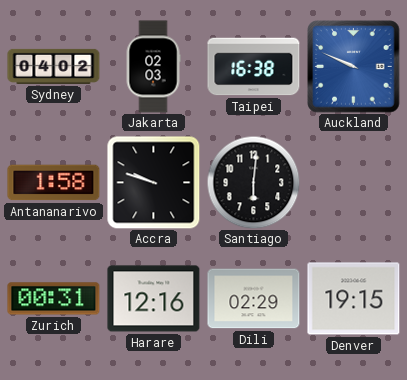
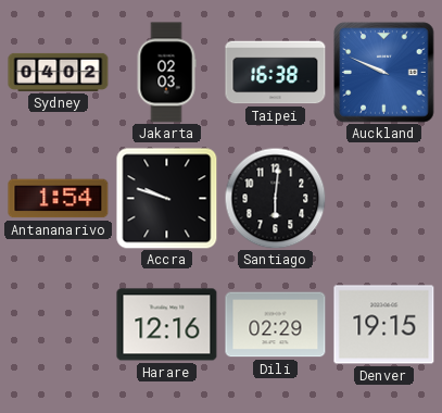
Antananarivo: 1:58 -> 1:54 (59, 199)
Zurich: 00:31 -> none (54, 299)
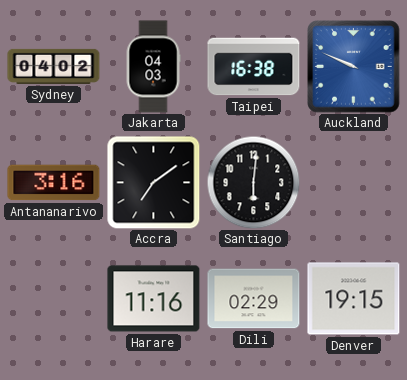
Jakarta: 02:03 -> 04:03 (153, 67)
Antananarivo: 1:54 -> 3:16 (54, 183)
Accra: 9:48 -> 7:09 (154, 183)
Harare: 12:16 -> 11:16 (154, 299)
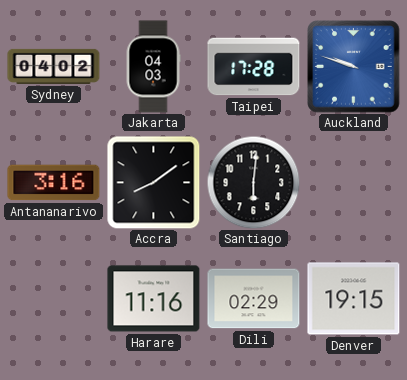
Taipei: 16:38 -> 17:28 (254, 67)
Auckland: 9:49 -> 9:48 (354, 67)
Accra: 7:09 -> 8:09 (154, 183)
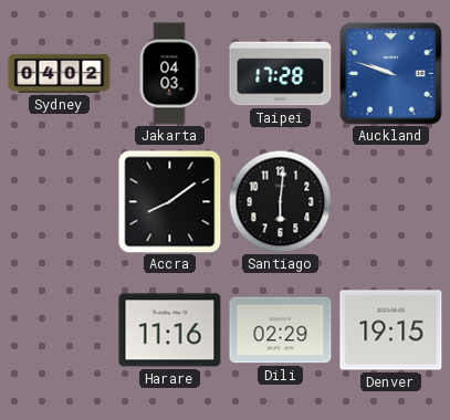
Antananarivo: 3:16 -> none (54, 183)
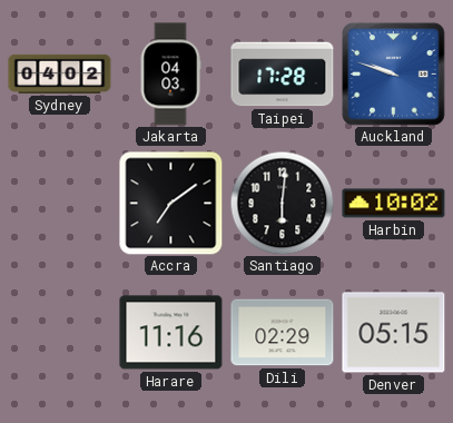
Accra: 8:09 -> 7:09 (171, 204)
Harbin: none -> 10:02 (394, 204)
Denver: 19:15 -> 05:15 (394, 333)
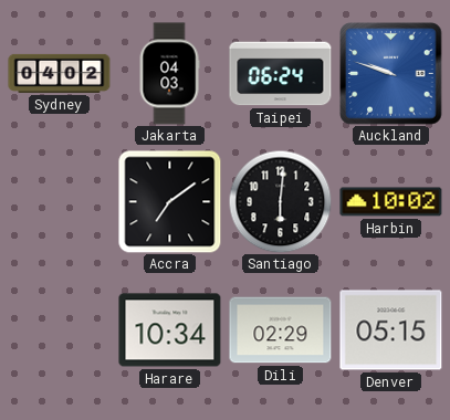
Taipei: 17:28 -> 06:24 (281, 74)
Harare: 11:16 -> 10:34 (170, 330)
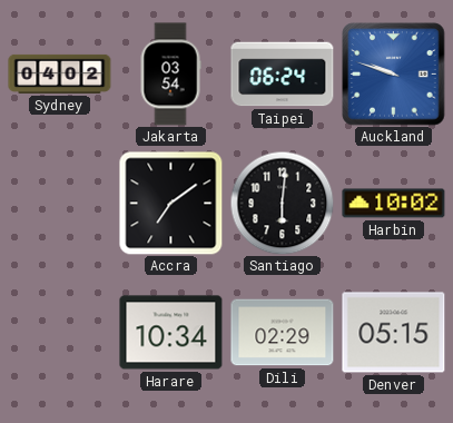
Jakarta: 04:03 -> 03:54 (170, 75)
